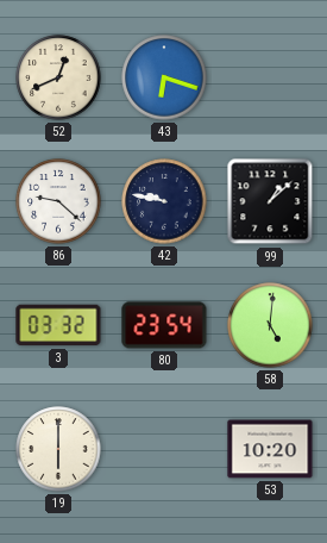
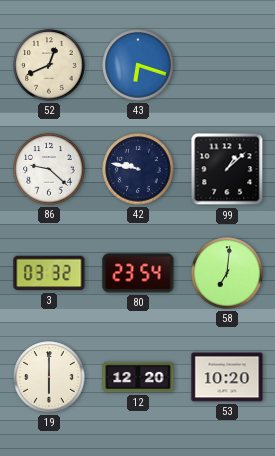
58: 5:01 -> 7:01 (227, 273)
12: none -> 12:20 (138, 377)
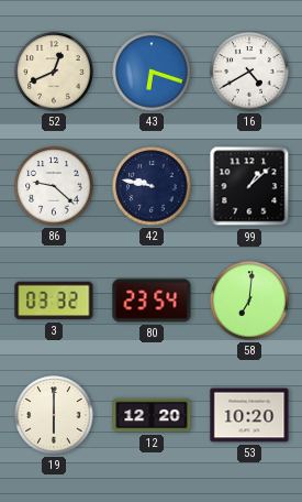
16: none -> 4:40 (249, 72)
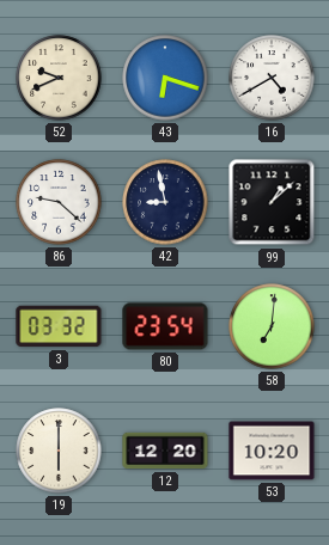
52: 12:41 -> 9:41 (59, 78)
42: 9:47 -> 8:58 (165, 202)
